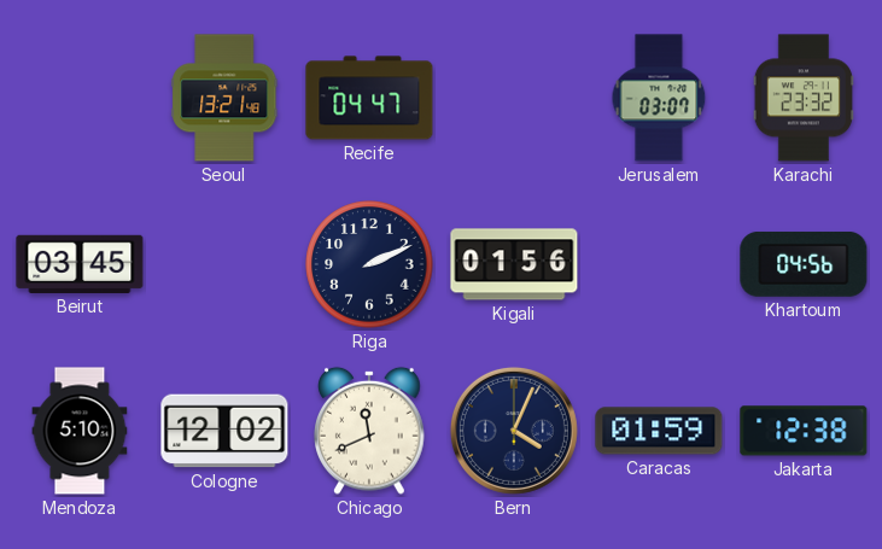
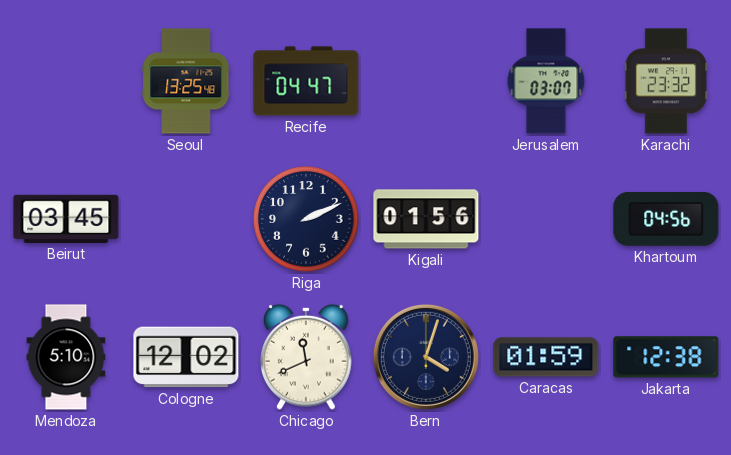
Seoul: 13:21 -> 13:25 (186, 81)
Bern: 4:04 -> 4:03 (426, 357)
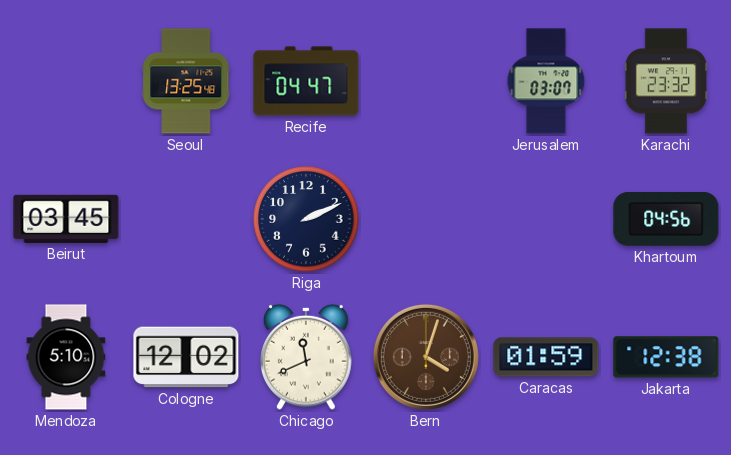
Kigali: 01:56 -> none (426, 219)
Bern dial: navy -> brown (426, 357)
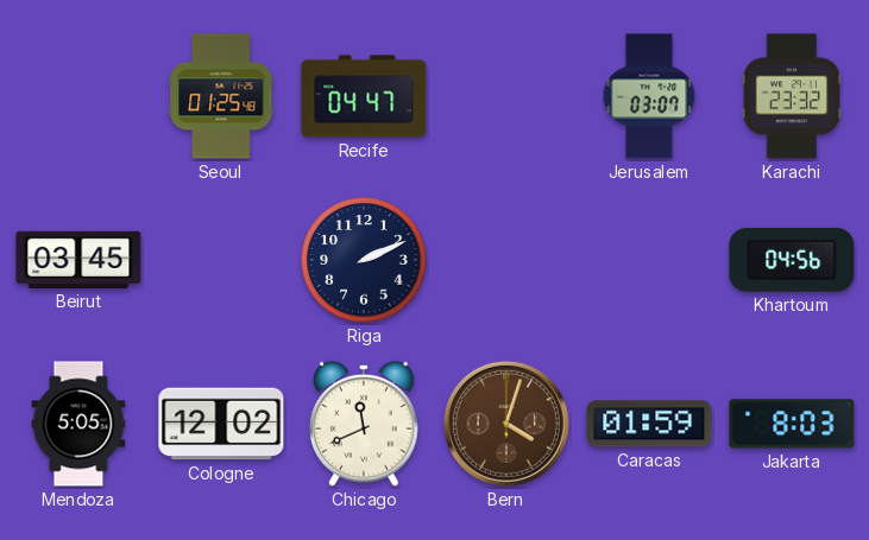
Seoul: 13:25 -> 01:25 (221, 96)
Mendoza: 5:10 -> 5:05 (78, 424)
Jakarta: 12:38 -> 8:03 (792, 424)
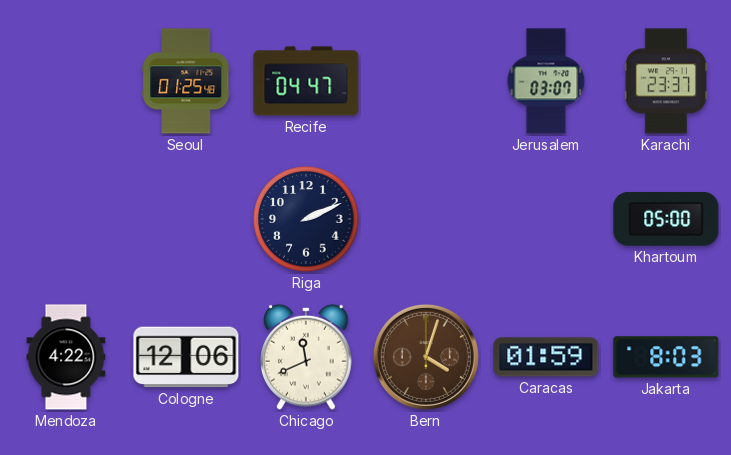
Karachi: 23:32 -> 23:37 (666, 81)
Beirut: 03:45 -> none (78, 260)
Khartoum: 04:56 -> 05:00 (666, 219)
Mendoza: 5:05 -> 4:22 (66, 357)
Cologne: 12:02 -> 12:06 (186, 357)
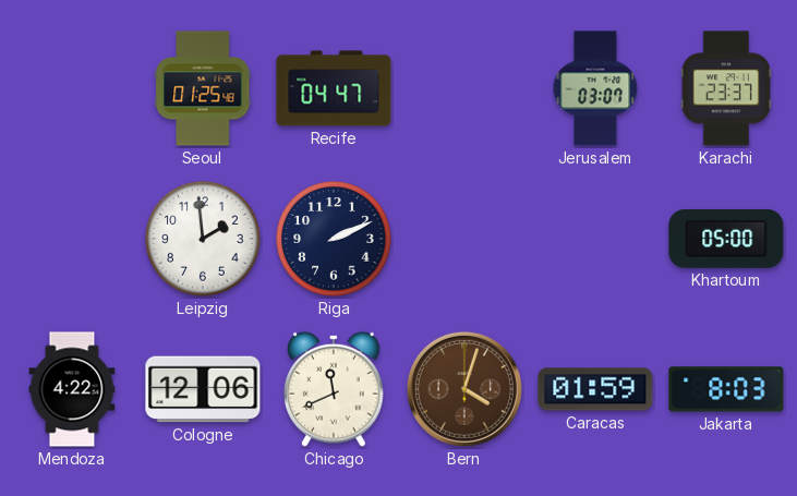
Leipzig: none -> 1:59 (203, 239)
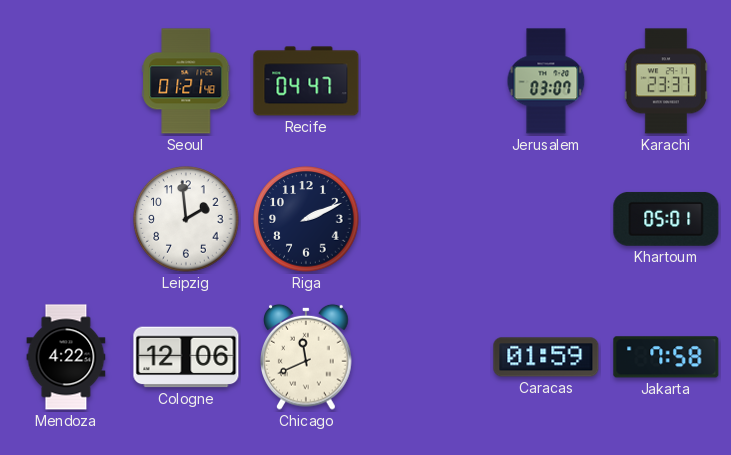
Seoul: 01:25 -> 01:21 (186, 81)
Khartoum: 05:00 -> 05:01 (666, 219)
Bern: 4:03 -> none (464, 389)
Jakarta: 8:03 -> 7:58 (666, 357)
